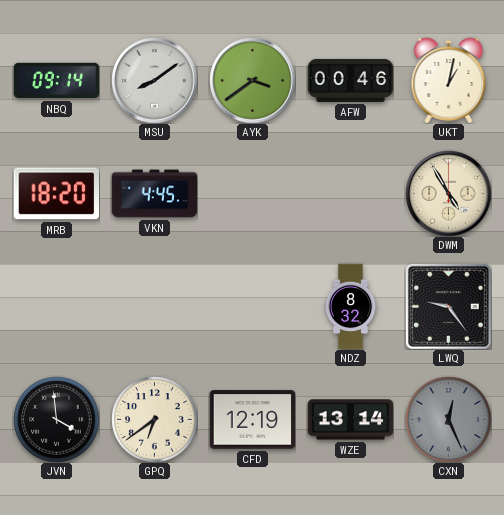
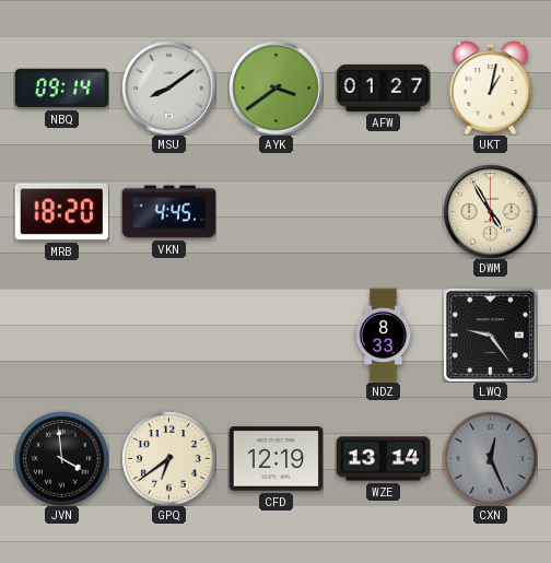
AFW: 00:46 -> 01:27 (383, 87)
NDZ: 8:32 -> 8:33 (384, 335)
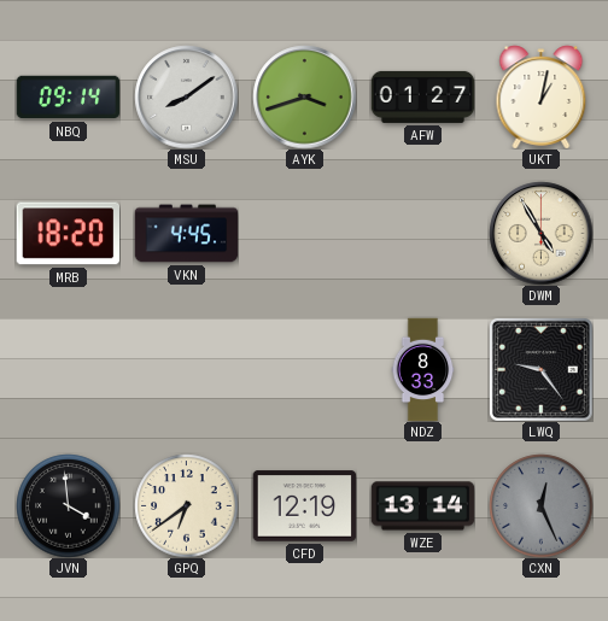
AYK: 3:39 -> 3:42 (304, 96)
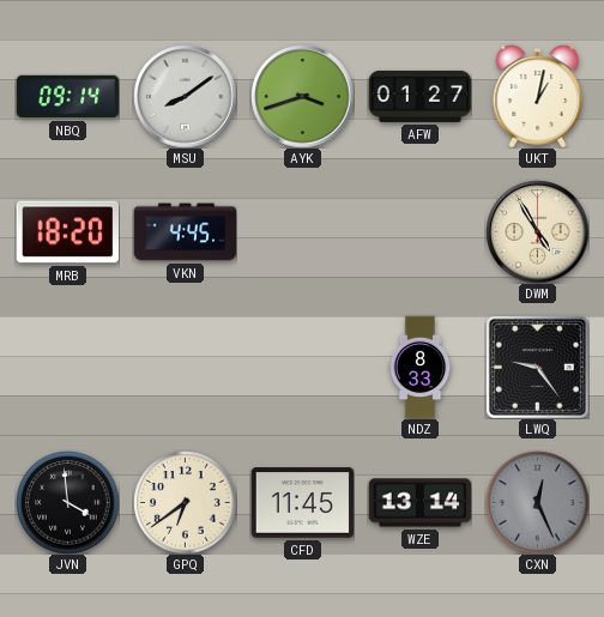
CFD: 12:19 -> 11:45 (302, 503)
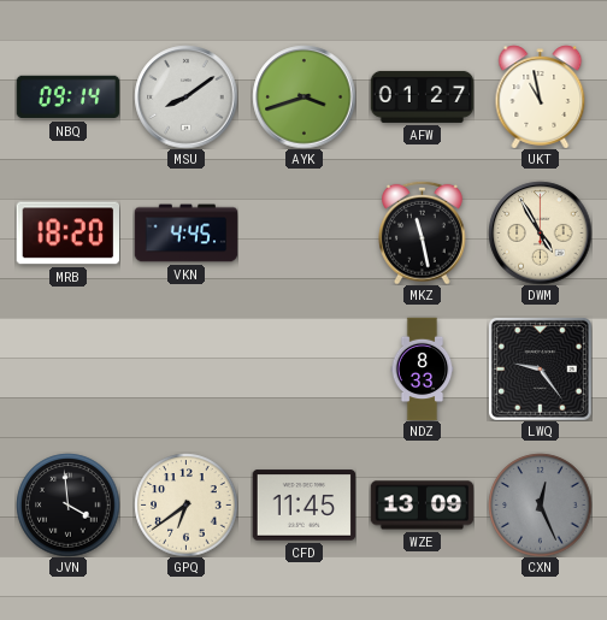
UKT: 1:02 -> 10:58 (541, 96)
MKZ: none -> 11:28 (423, 232)
WZE: 13:14 -> 13:09 (422, 506)
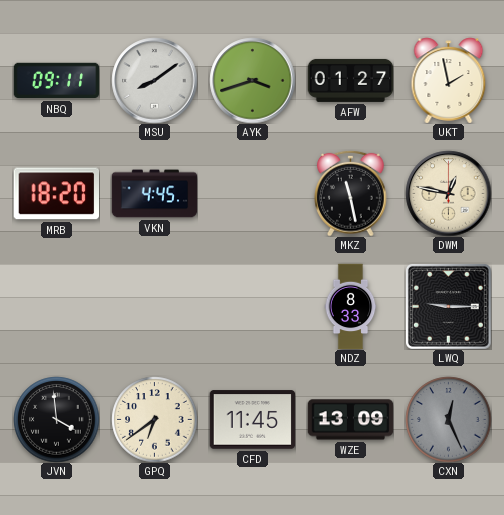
NBQ: 09:14 -> 09:11 (56, 81)
UKT: 10:58 -> 1:58 (449, 80)
DWM: 4:55 -> 12:47 (448, 193)
LWQ: 9:24 -> 9:15 (448, 306)
